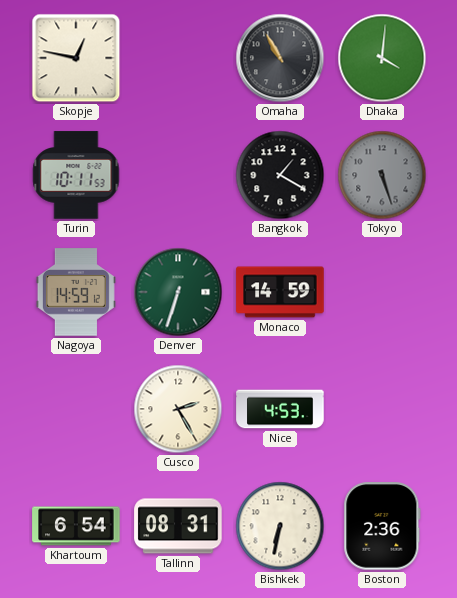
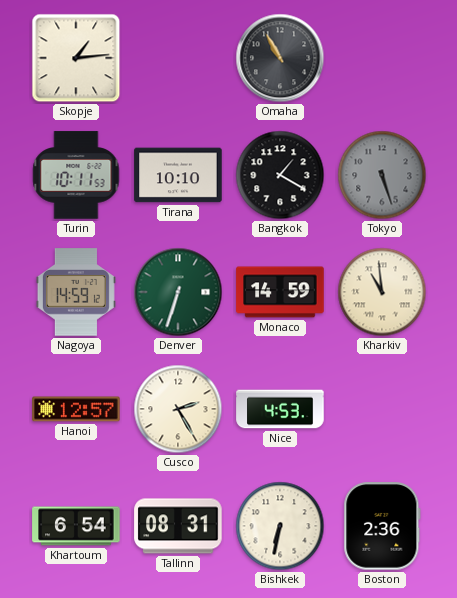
Skopje: 12:47 -> 1:14 (76, 58)
Dhaka: 4:01 -> none (382, 58)
Tirana: none -> 10:10 (178, 175)
Kharkiv: none -> 10:59 (382, 292)
Hanoi: none -> 12:57 (76, 409)
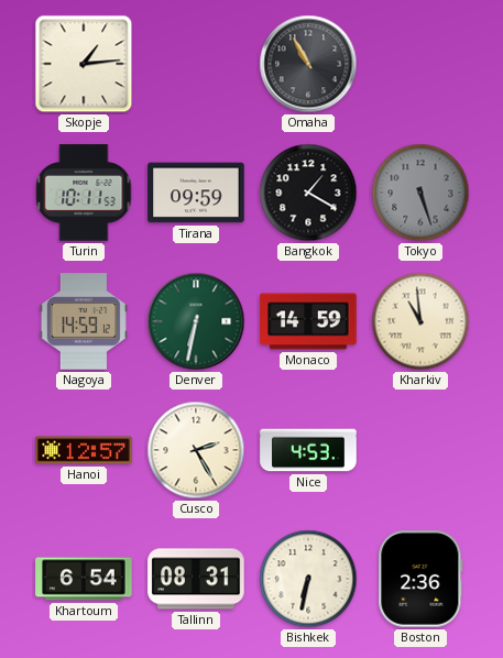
Tirana: 10:10 -> 09:59 (196, 193)
Denver: 6:33 -> 6:32 (196, 321)
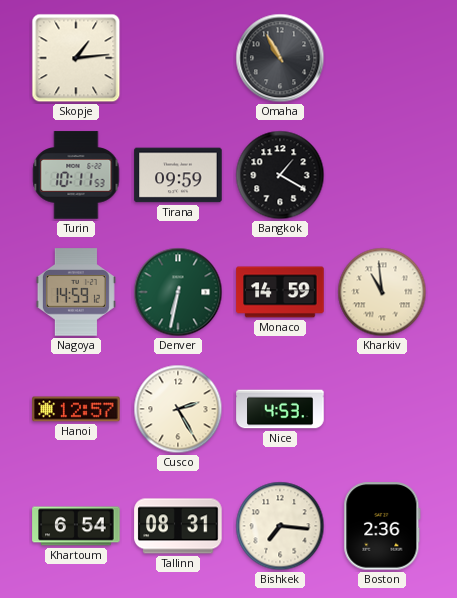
Tokyo: 5:27 -> none (420, 193)
Bishkek: 6:32 -> 7:16 (280, 526)
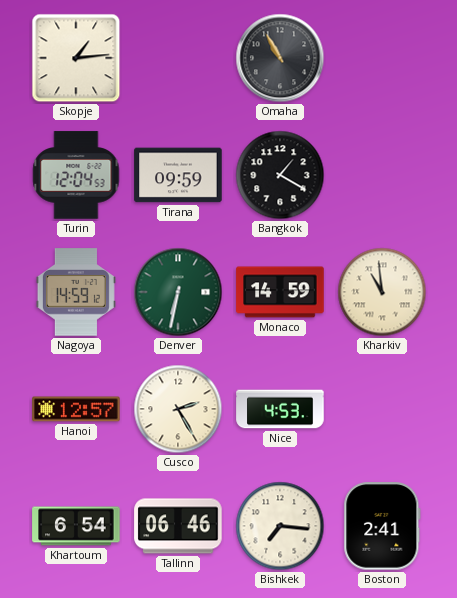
Turin: 10:11 -> 12:04 (76, 175)
Tallinn: 08:31 -> 06:46 (178, 526)
Boston: 2:36 -> 2:41 (382, 526)
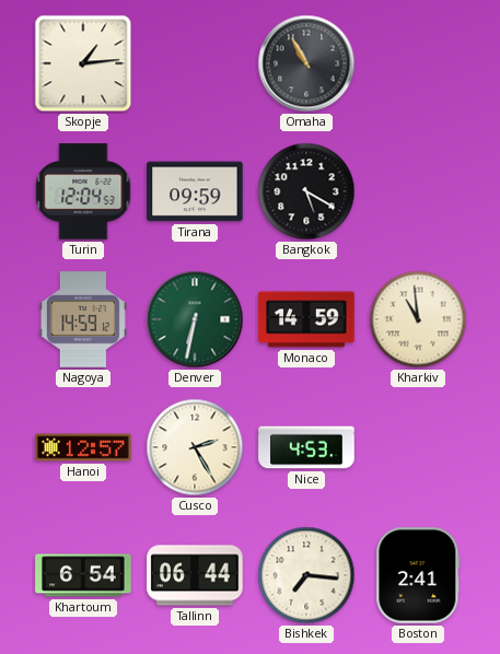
Bangkok: 1:20 -> 5:20 (306, 191)
Tallinn: 06:46 -> 06:44 (195, 575)
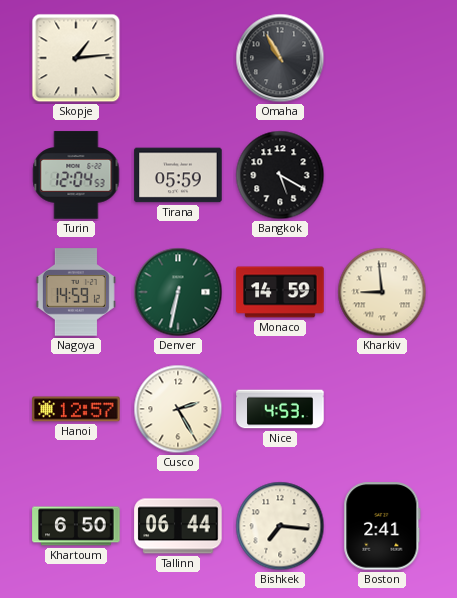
Tirana: 09:59 -> 05:59 (178, 175)
Kharkiv: 10:59 -> 8:59 (382, 292)
Khartoum: 6:54 -> 6:50 (76, 526)
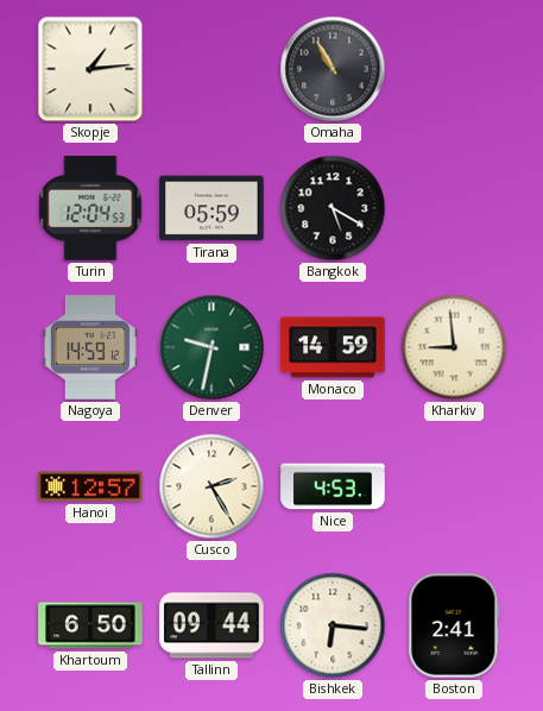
Denver: 6:32 -> 9:32 (211, 347)
Tallinn: 06:44 -> 09:44 (211, 625)
Bishkek: 7:16 -> 6:16 (333, 625)
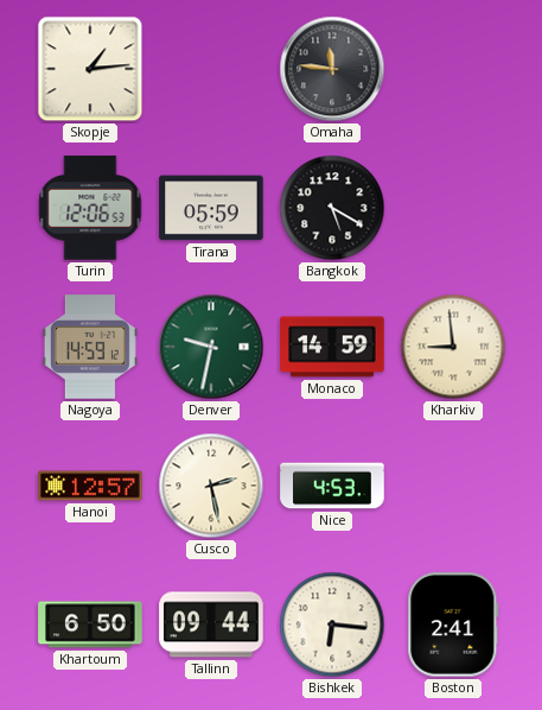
Omaha: 10:55 -> 11:46 (332, 69)
Turin: 12:04 -> 12:06 (90, 208)
Cusco: 2:25 -> 2:28 (211, 486)
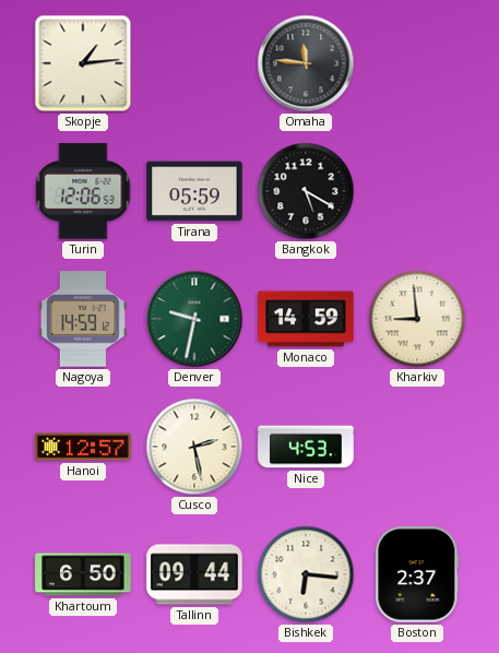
Boston: 2:41 -> 2:37 (417, 574)
